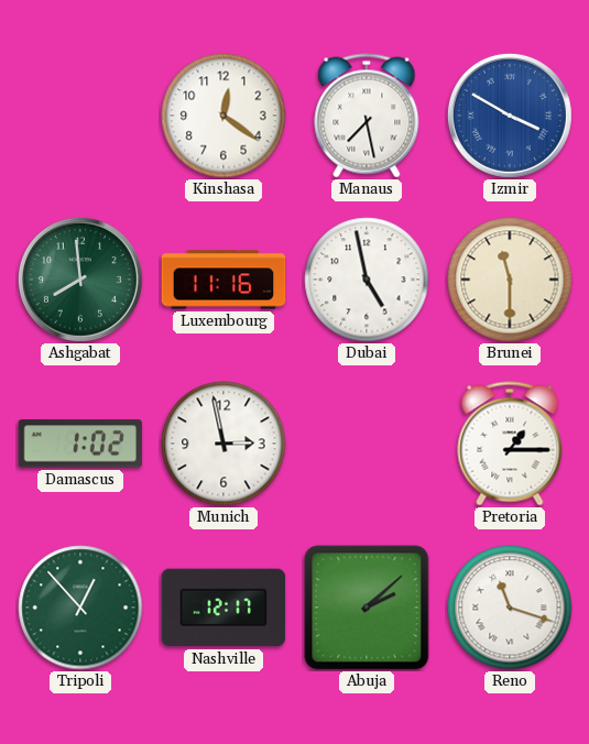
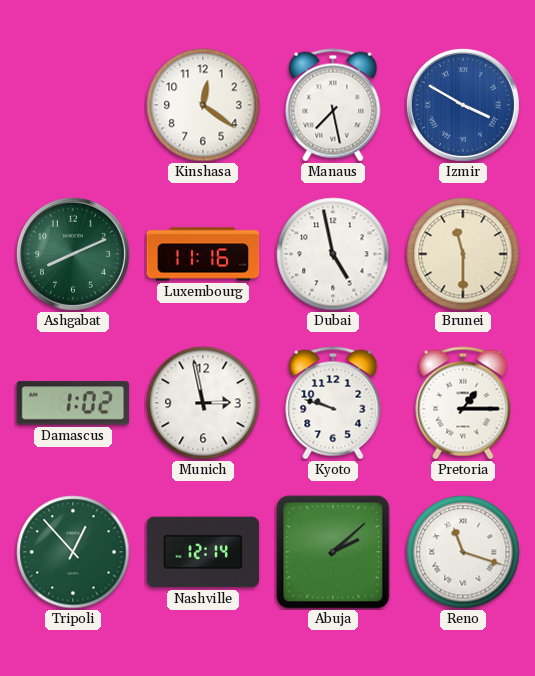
Ashgabat: 7:59 -> 8:11 (73, 254)
Kyoto: none -> 9:48 (333, 403)
Nashville: 12:17 -> 12:14 (203, 552)
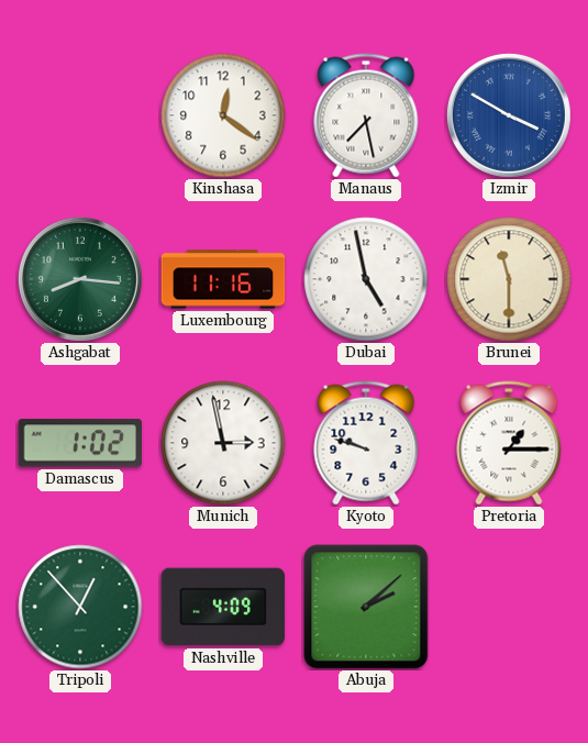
Ashgabat: 8:11 -> 8:16 (80, 279)
Nashville: 12:14 -> 4:09 (223, 607)
Reno: 11:18 -> none (463, 552)
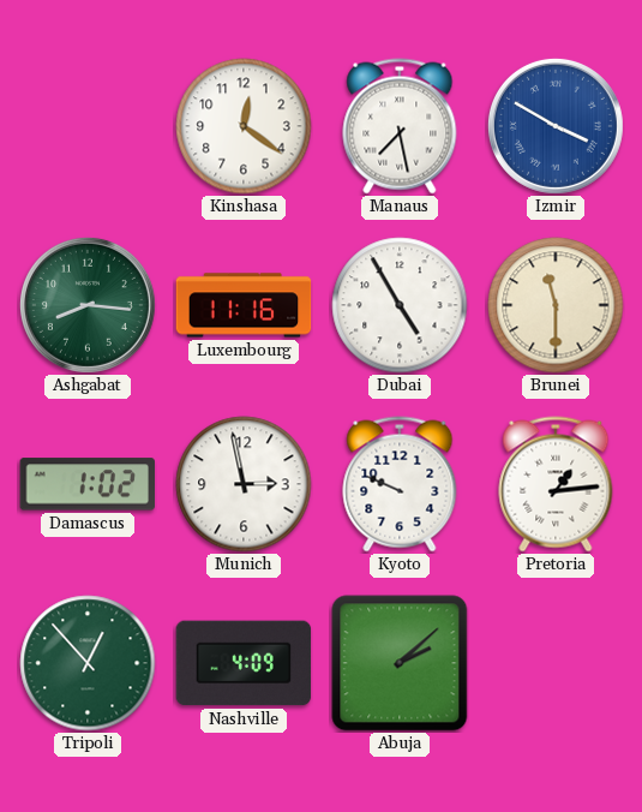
Dubai: 4:58 -> 4:55 (400, 305)
Kyoto: 9:48 -> 9:49 (400, 484)
Pretoria: 1:15 -> 1:14 (556, 484)
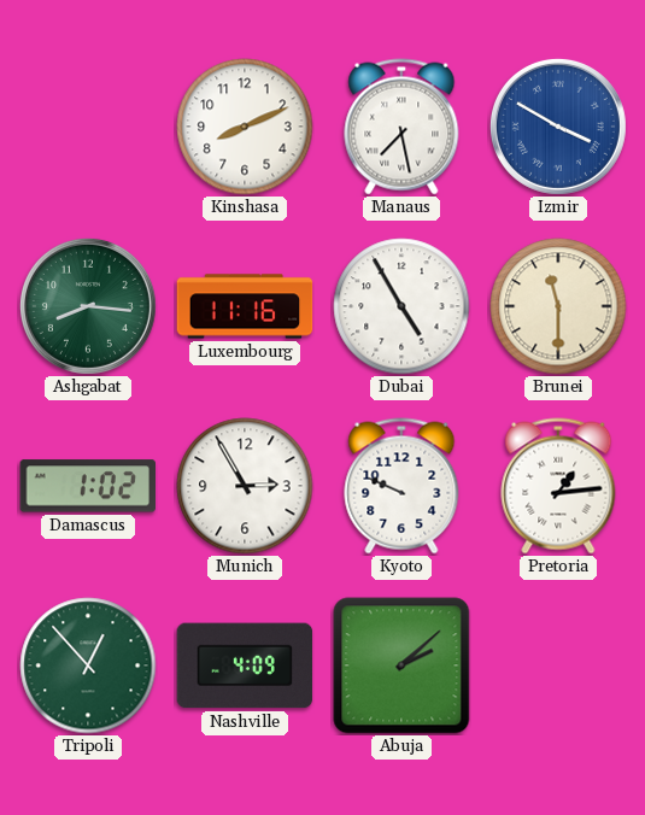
Kinshasa: 12:21 -> 8:11 (245, 127)
Munich: 2:58 -> 2:55 (245, 486)
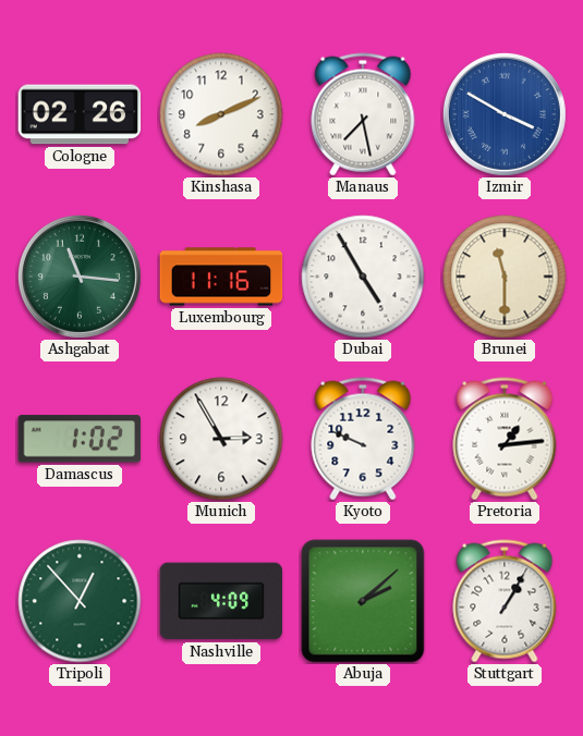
Cologne: none -> 02:26 (80, 114)
Ashgabat: 8:16 -> 11:16 (80, 277)
Stuttgart: none -> 1:05 (505, 601)
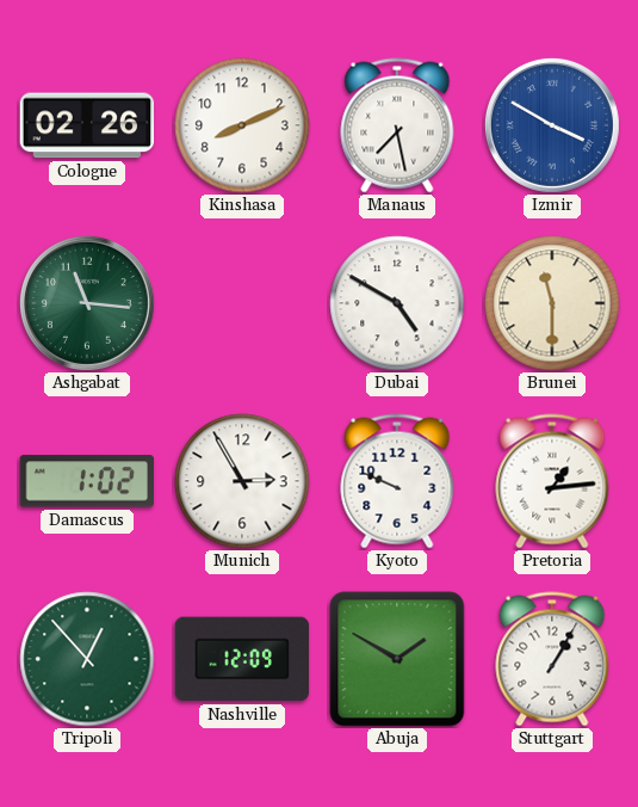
Luxembourg: 11:16 -> none (221, 277)
Dubai: 4:55 -> 4:50 (397, 303)
Nashville: 4:09 -> 12:09 (242, 659)
Abuja: 2:08 -> 1:50 (397, 659)
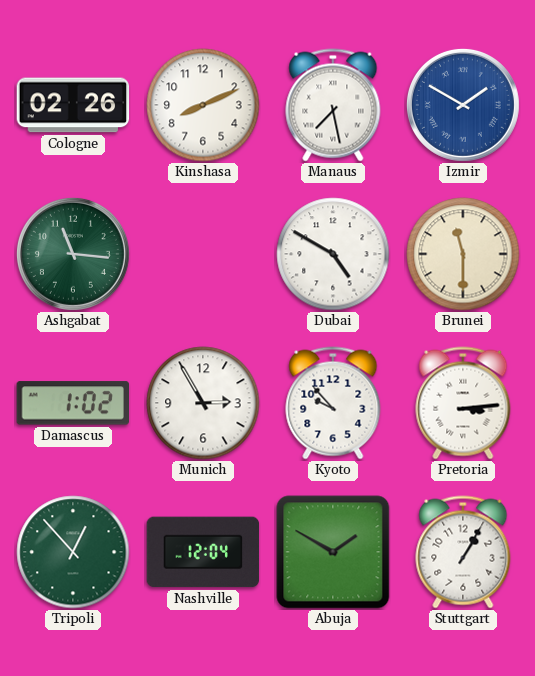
Izmir: 3:50 -> 1:50 (463, 105)
Kyoto: 9:49 -> 9:53 (333, 403)
Pretoria: 1:14 -> 3:14 (463, 403)
Nashville: 12:09 -> 12:04 (203, 552)
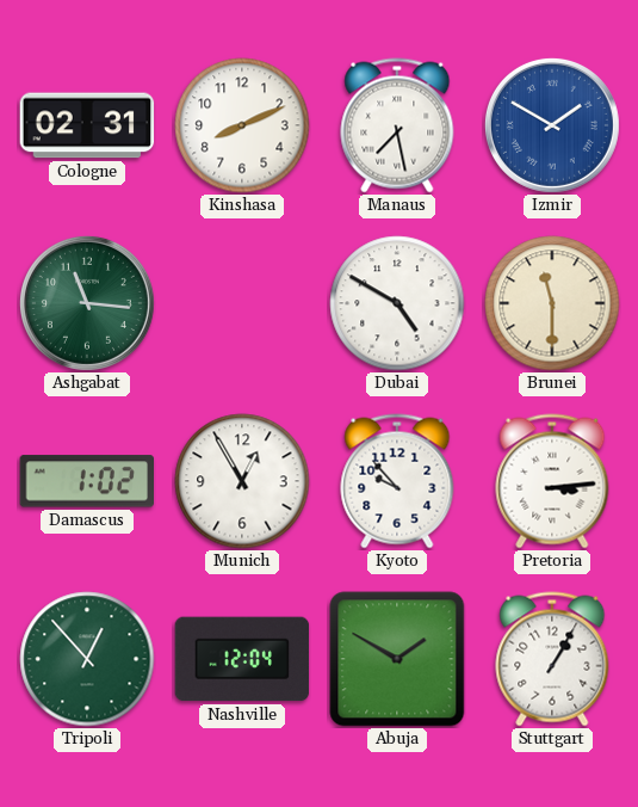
Cologne: 02:26 -> 02:31 (87, 125)
Munich: 2:55 -> 12:55 (242, 481)
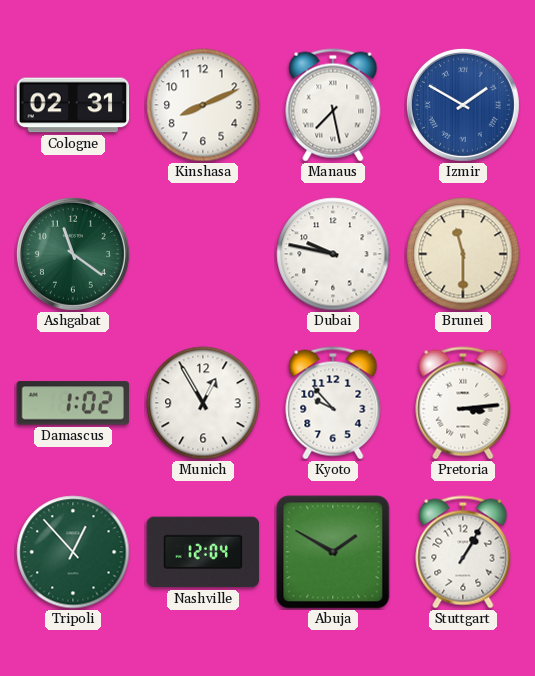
Ashgabat: 11:16 -> 11:21 (73, 254)
Dubai: 4:50 -> 9:47 (333, 254)
